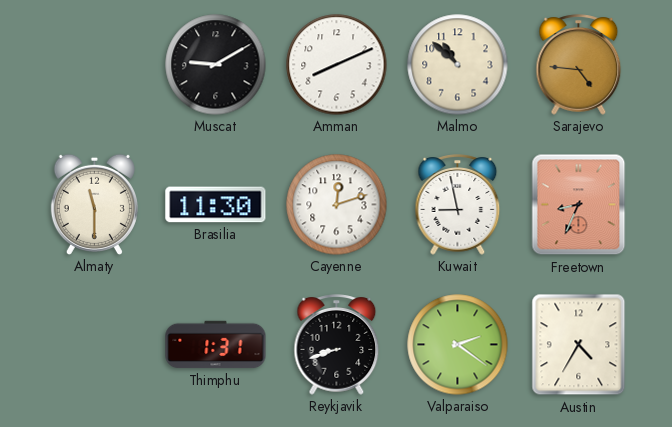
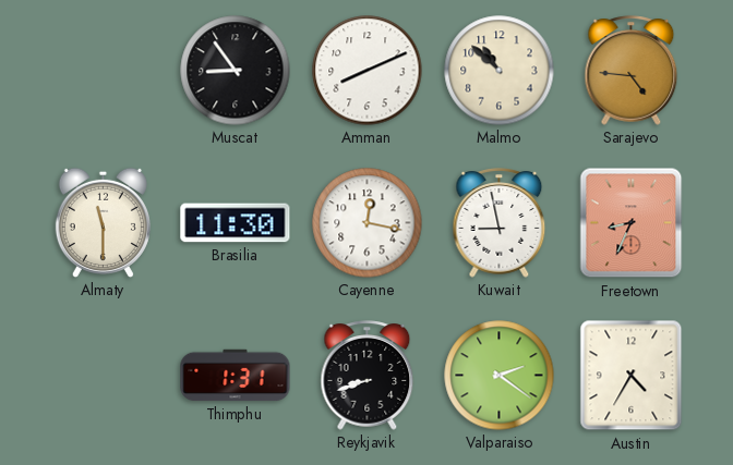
Muscat: 9:10 -> 8:54 (236, 71)
Cayenne: 12:12 -> 12:17 (368, 223)
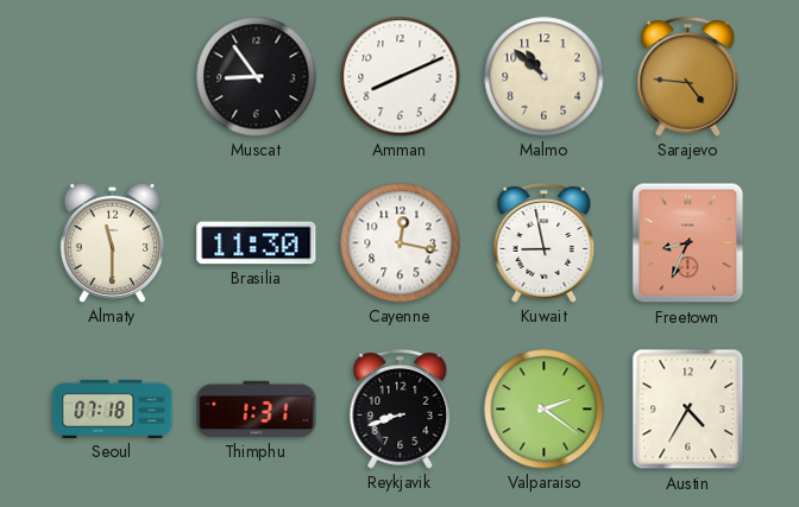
Seoul: none -> 07:18 (113, 408)
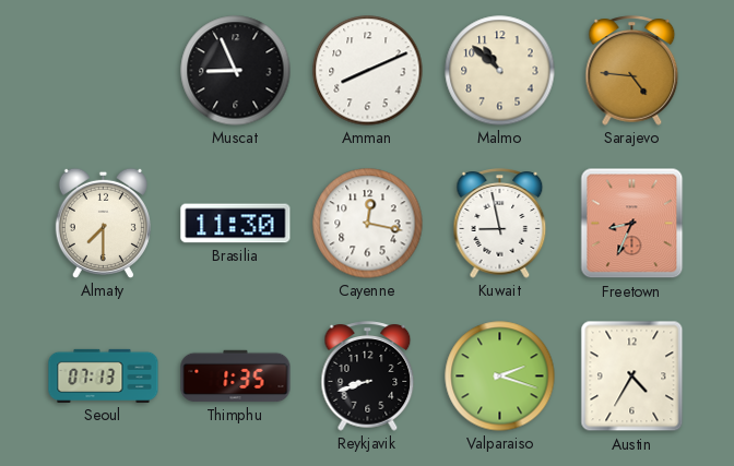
Muscat: 8:54 -> 8:56 (236, 71)
Almaty: 11:30 -> 7:30 (103, 223)
Seoul: 07:18 -> 07:13 (104, 375)
Thimphu: 1:31 -> 1:35 (236, 377)
Valparaiso: 2:21 -> 2:18 (500, 377)
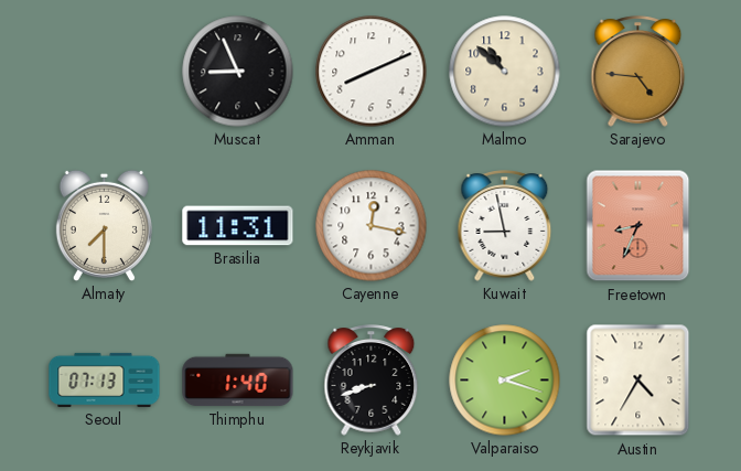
Brasilia: 11:30 -> 11:31 (238, 226)
Thimphu: 1:35 -> 1:40 (238, 381)
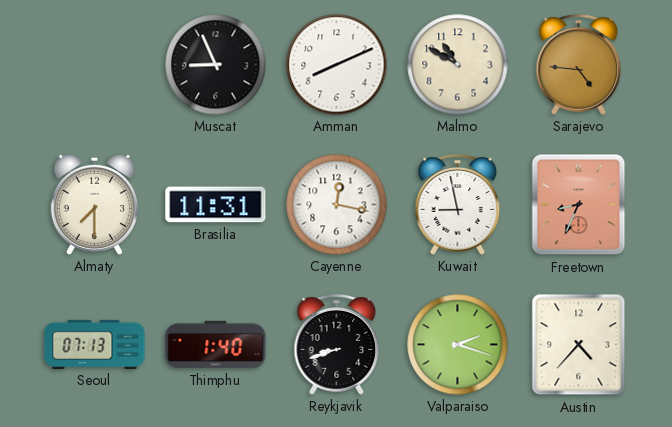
Malmo: 10:52 -> 10:50 (458, 65)
Austin: 4:35 -> 4:37 (579, 345)
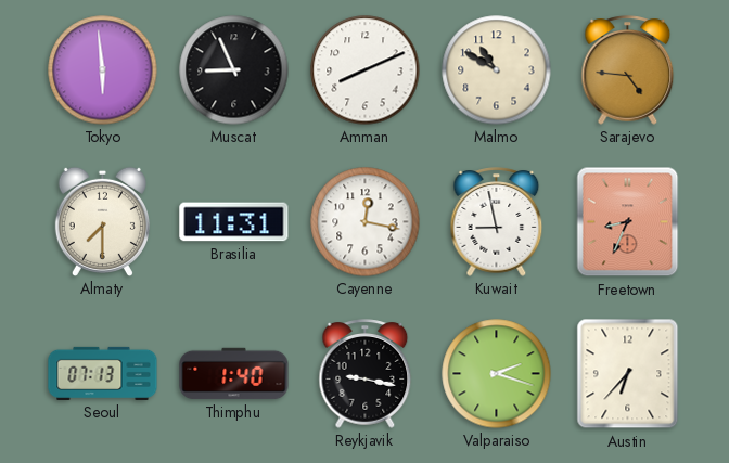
Tokyo: none -> 5:59 (103, 70)
Reykjavik: 8:42 -> 9:17 (366, 374)
Austin: 4:37 -> 6:37 (628, 374)
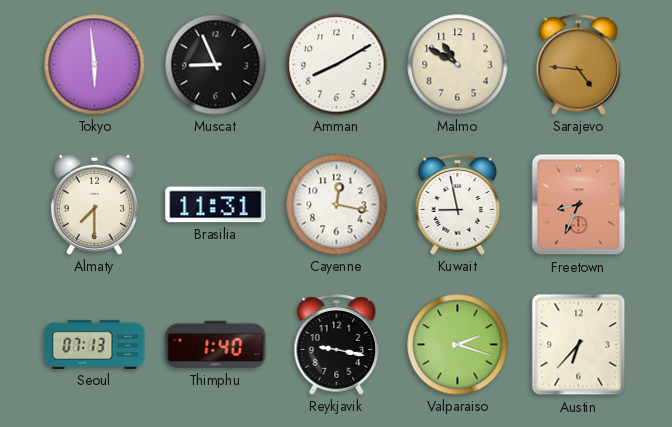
Amman: 8:11 -> 8:10 (337, 65)
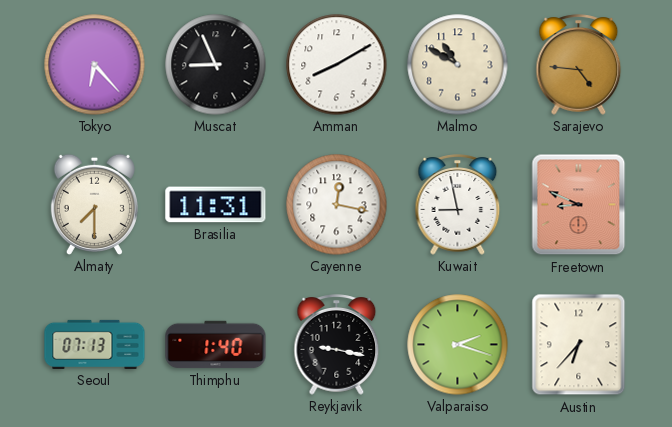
Tokyo: 5:59 -> 6:23 (95, 65)
Freetown: 8:34 -> 8:49 (579, 205)
